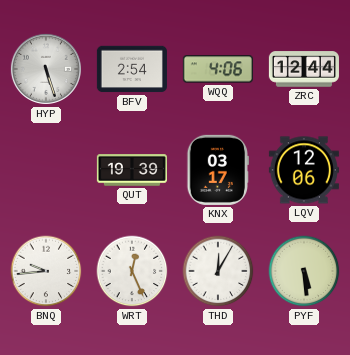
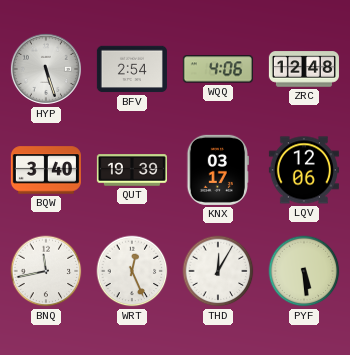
ZRC: 12:44 -> 12:48 (304, 69)
BQW: none -> 3:40 (46, 170)
BNQ: 9:44 -> 11:43 (46, 271)
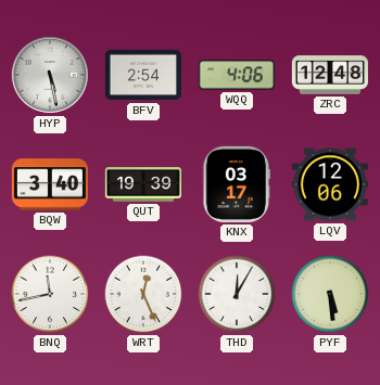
HYP: 5:27 -> 5:28 (50, 75)
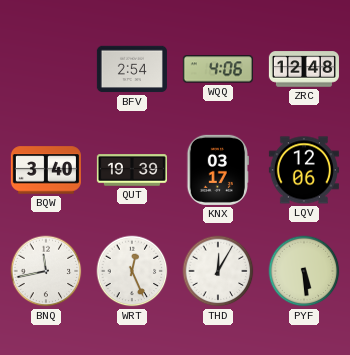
HYP: 5:28 -> none (50, 75)
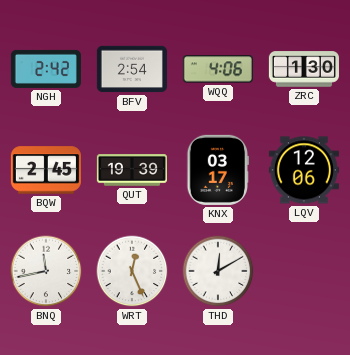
NGH: none -> 2:42 (46, 69)
ZRC: 12:48 -> 1:30 (304, 69)
BQW: 3:40 -> 2:45 (46, 170)
THD: 12:05 -> 12:10 (218, 271)
PYF: 5:29 -> none (304, 271)
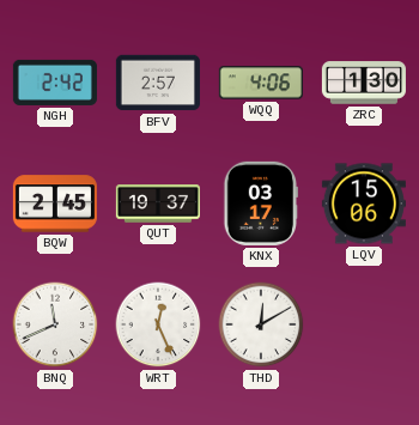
BFV: 2:54 -> 2:57 (158, 83)
QUT: 19:39 -> 19:37 (158, 204)
LQV: 12:06 -> 15:06 (364, 204)
BNQ: 11:43 -> 11:41 (55, 324)
